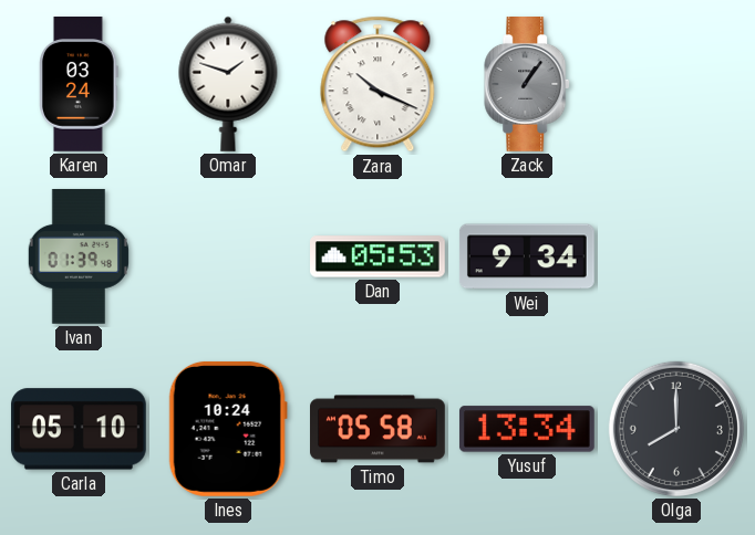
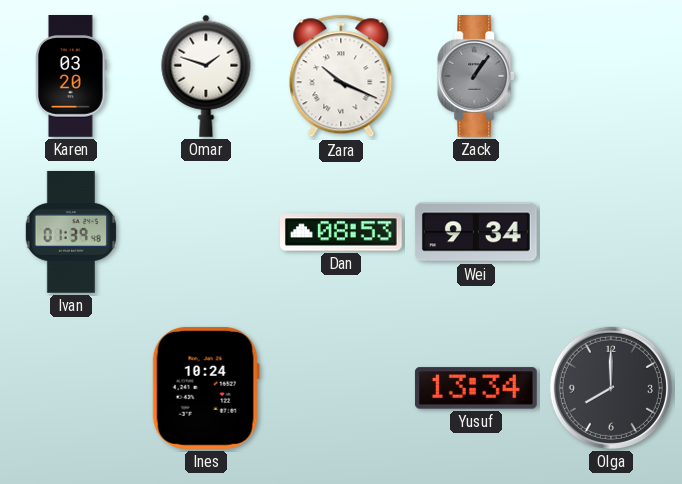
Karen: 03:24 -> 03:20 (72, 77)
Dan: 05:53 -> 08:53 (342, 232)
Carla: 05:10 -> none (79, 429)
Timo: 05:58 -> none (379, 429)
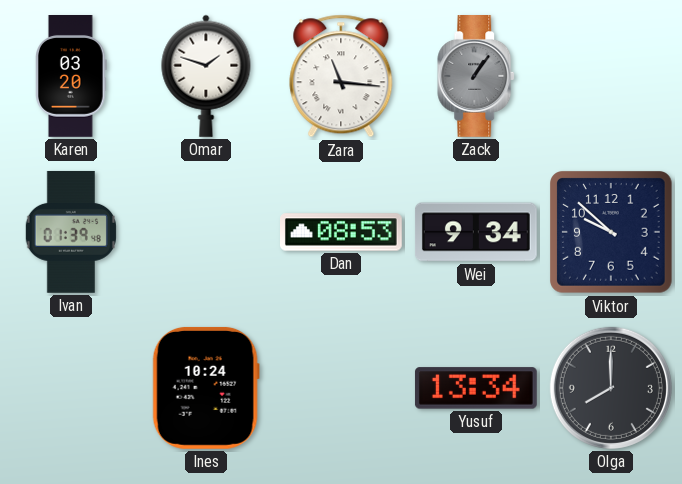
Zara: 10:19 -> 11:16 (341, 76)
Viktor: none -> 9:52 (611, 232)
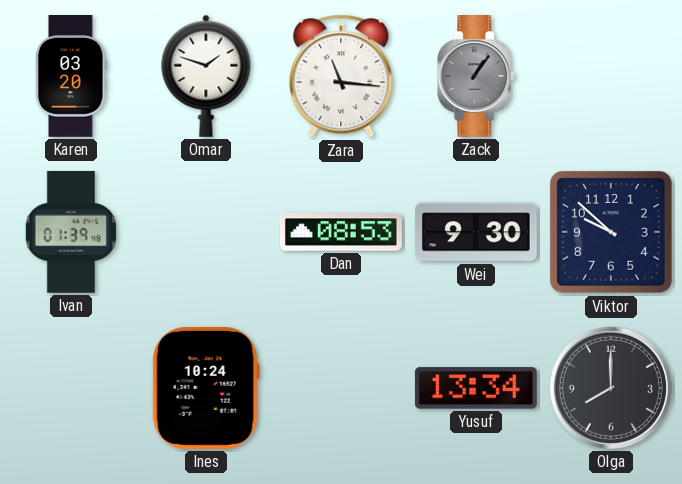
Wei: 9:34 -> 9:30 (476, 232)
